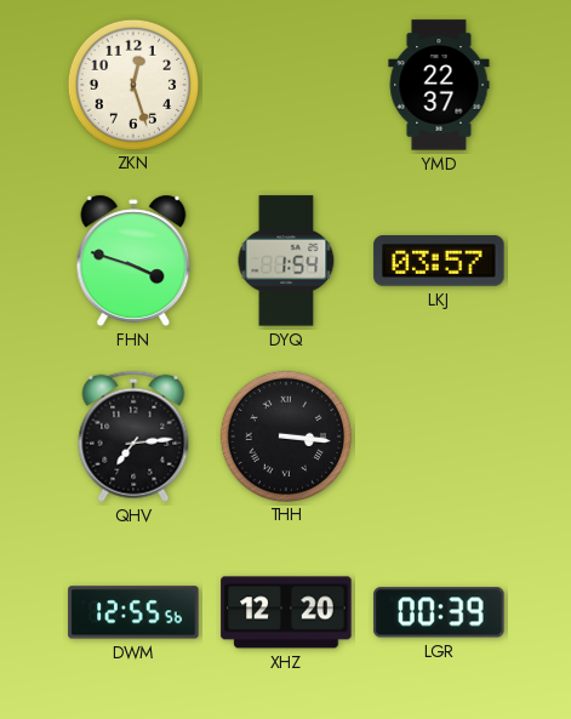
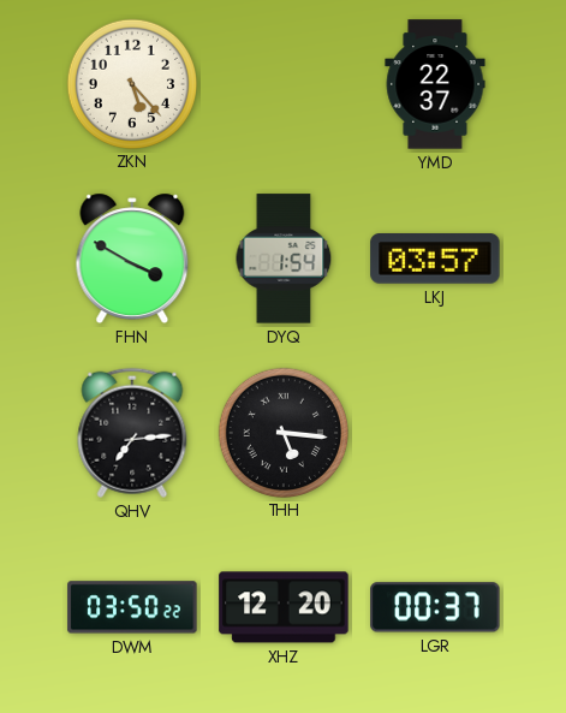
ZKN: 12:27 -> 5:23 (131, 83)
FHN: 3:48 -> 3:50 (132, 259)
THH: 3:16 -> 5:16 (282, 432)
DWM: 12:55 -> 03:50 (132, 607)
LGR: 00:39 -> 00:37 (435, 607)
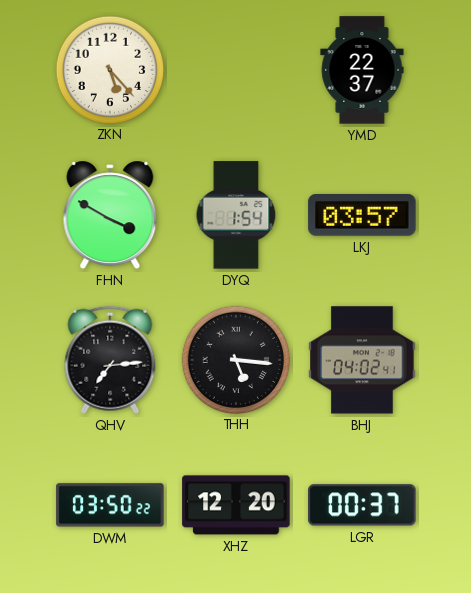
BHJ: none -> 04:02 (362, 360)
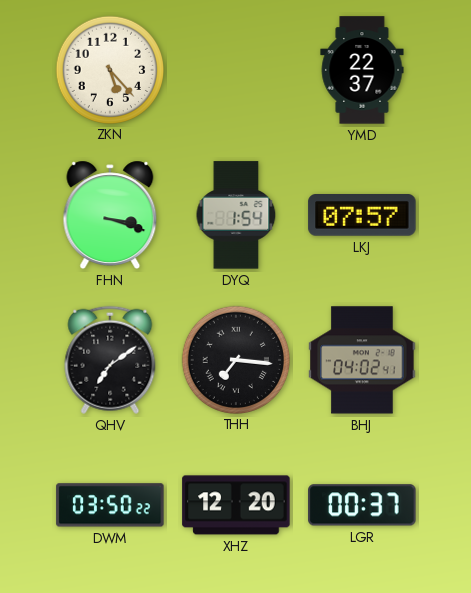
FHN: 3:50 -> 3:18 (110, 215)
LKJ: 03:57 -> 07:57 (362, 216)
QHV: 7:14 -> 7:09 (110, 360)
THH: 5:16 -> 7:16 (235, 359)
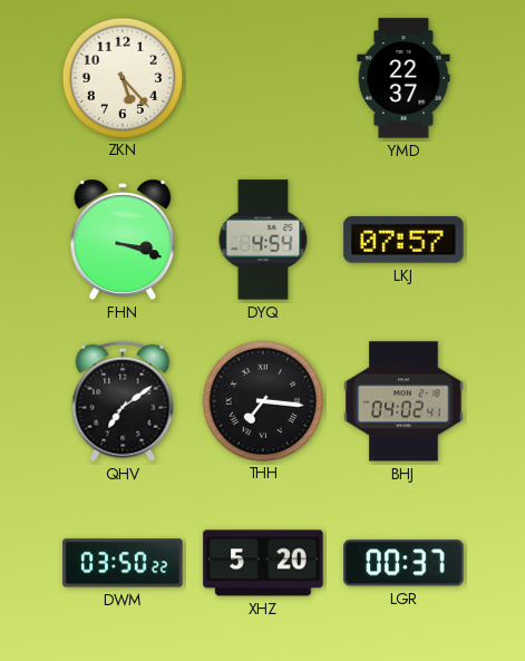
DYQ: 1:54 -> 4:54 (263, 240)
XHZ: 12:20 -> 5:20 (263, 563)
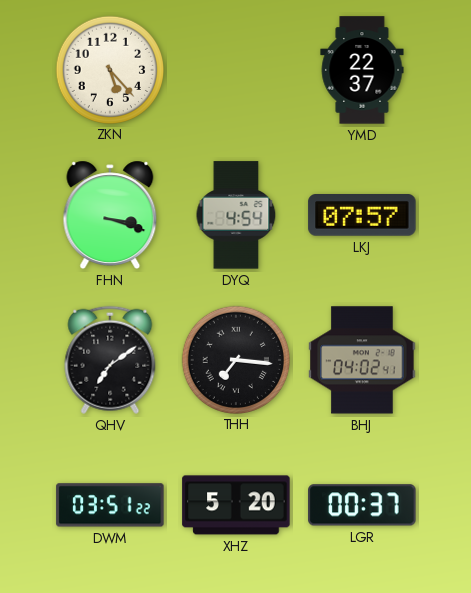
DWM: 03:50 -> 03:51 (110, 505)
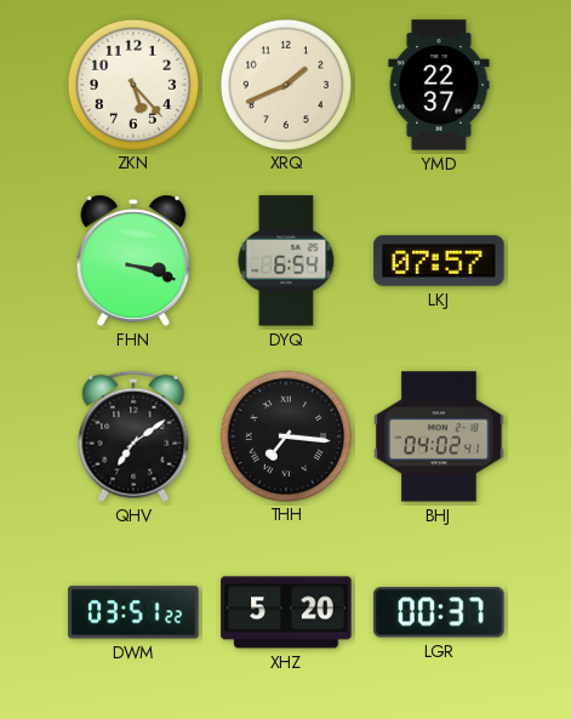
XRQ: none -> 1:41 (285, 84)
DYQ: 4:54 -> 6:54 (286, 261)
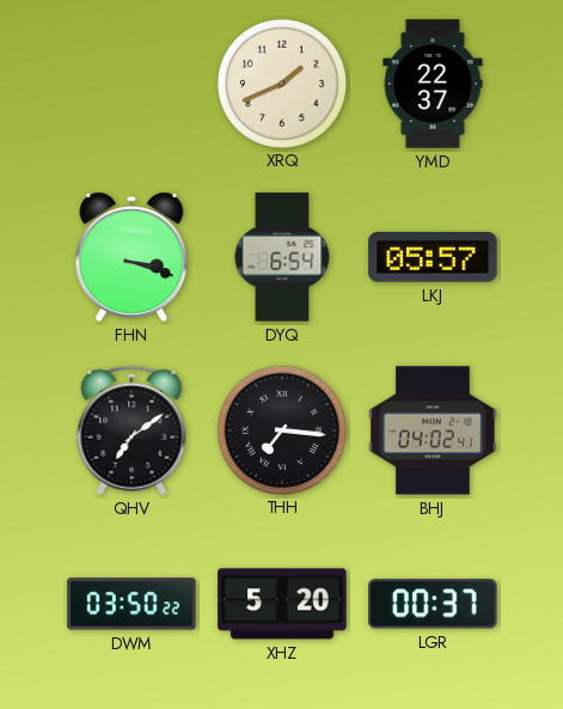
ZKN: 5:23 -> none (132, 84)
LKJ: 07:57 -> 05:57 (433, 258)
DWM: 03:51 -> 03:50 (131, 604)
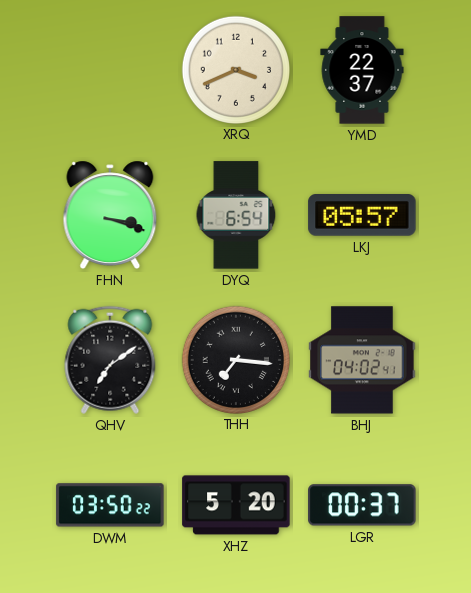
XRQ: 1:41 -> 3:41 (235, 69)
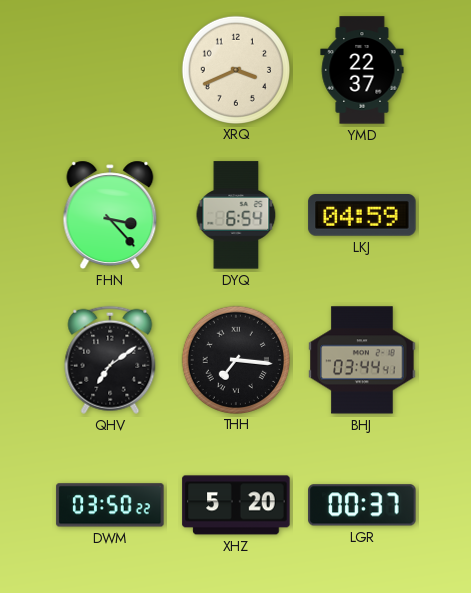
FHN: 3:18 -> 3:23 (110, 215)
LKJ: 05:57 -> 04:59 (362, 216)
BHJ: 04:02 -> 03:44 (362, 360)
